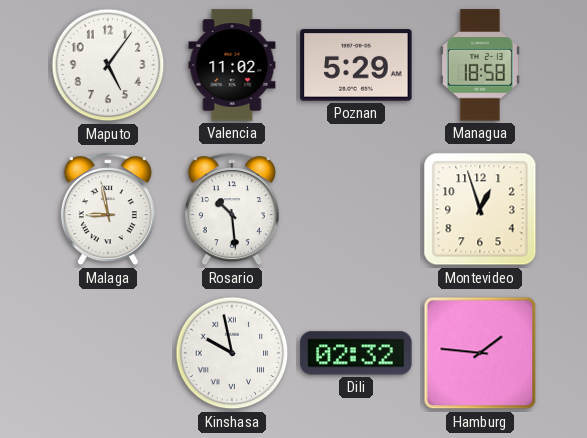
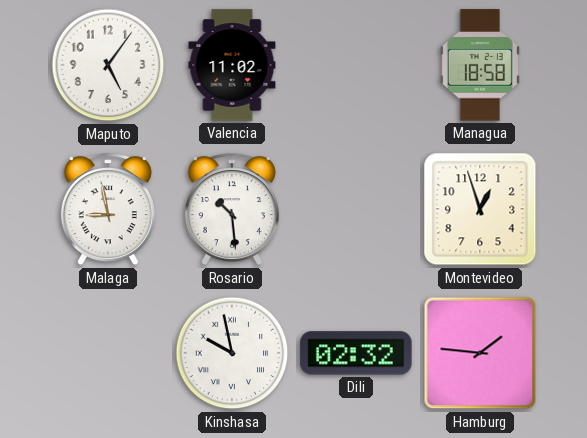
Poznan: 5:29 -> none (356, 65)
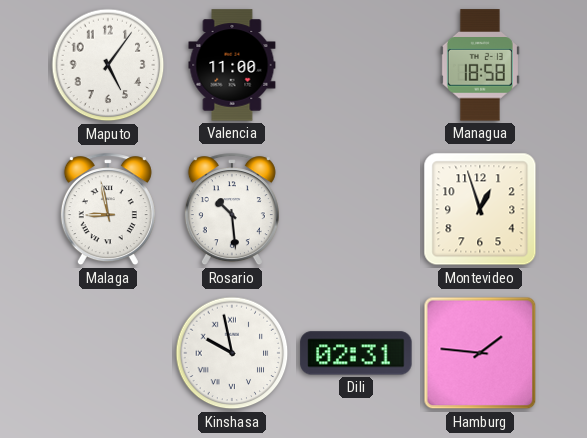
Valencia: 11:02 -> 11:00 (232, 65)
Dili: 02:32 -> 02:31 (356, 353)
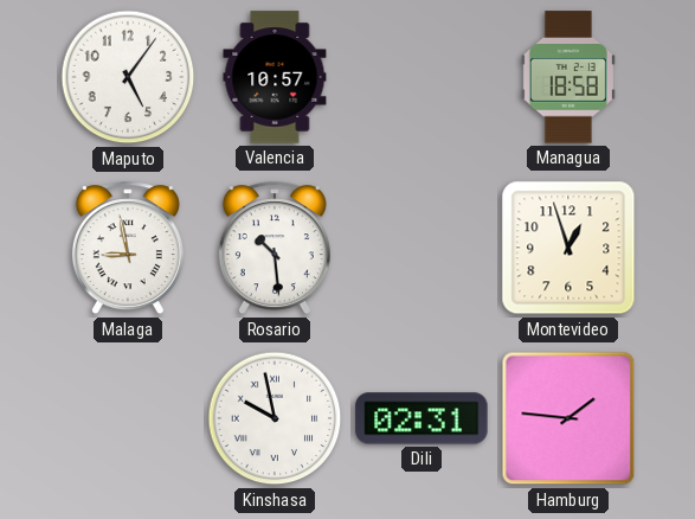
Valencia: 11:00 -> 10:57 (275, 77)
